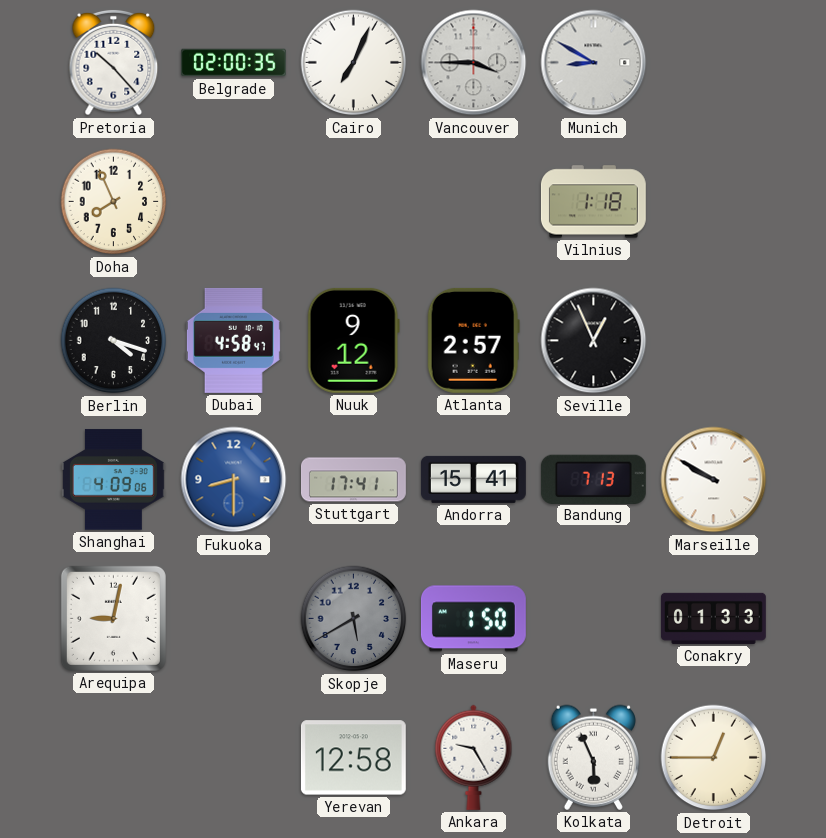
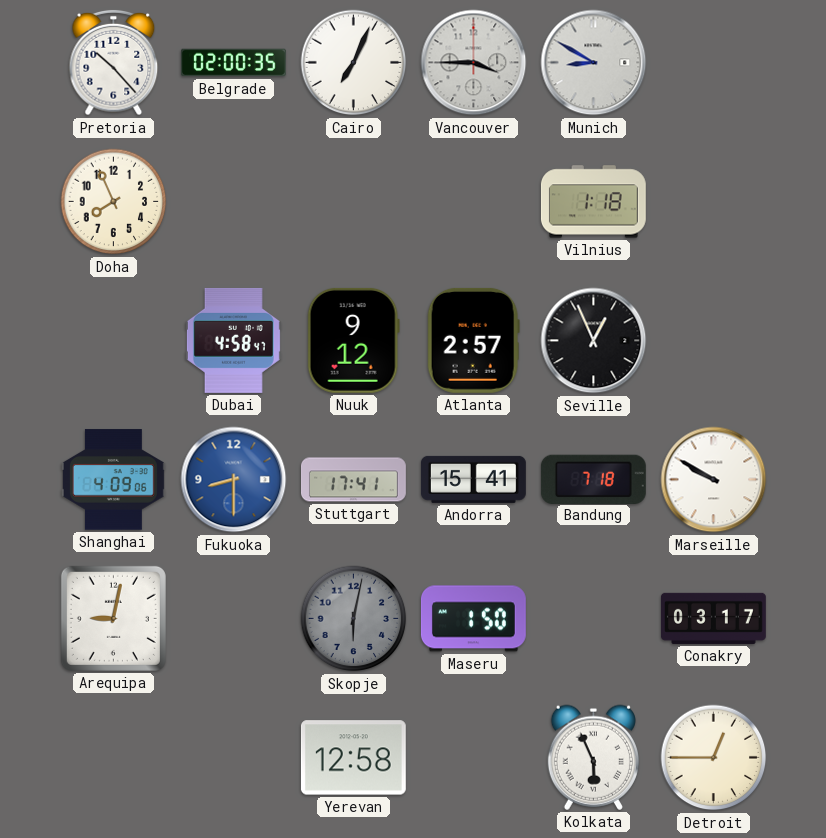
Berlin: 4:18 -> none (114, 341)
Bandung: 7:13 -> 7:18 (593, 479)
Skopje: 5:40 -> 6:02 (354, 619)
Conakry: 01:33 -> 03:17 (713, 618)
Ankara: 9:25 -> none (474, 757)
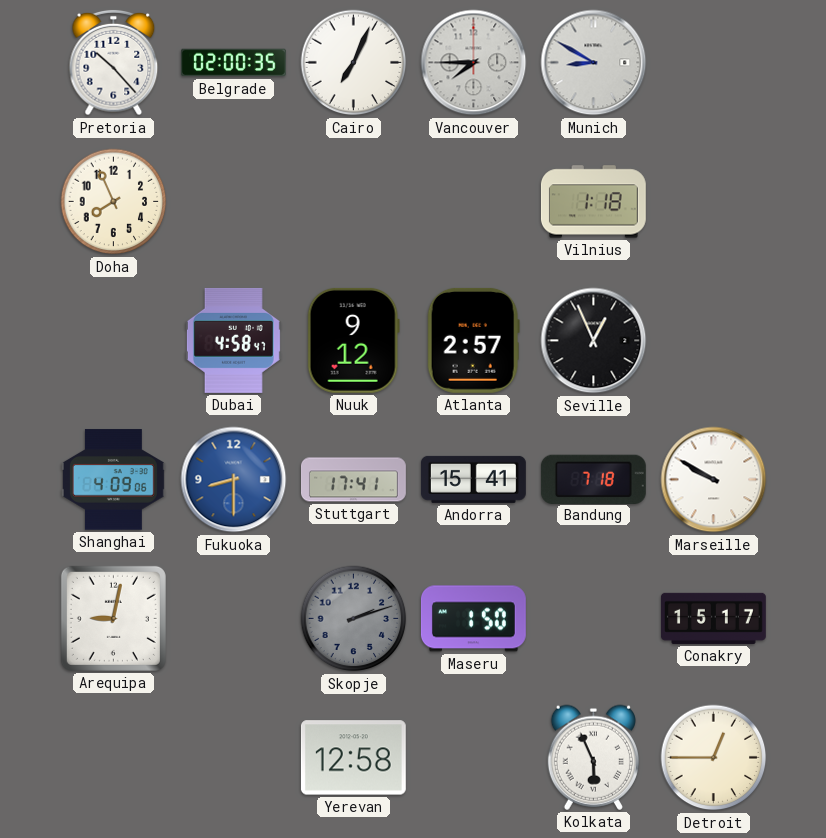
Vancouver: 3:45 -> 7:45 (474, 63)
Skopje: 6:02 -> 2:12 (354, 619)
Conakry: 03:17 -> 15:17 (713, 618)
